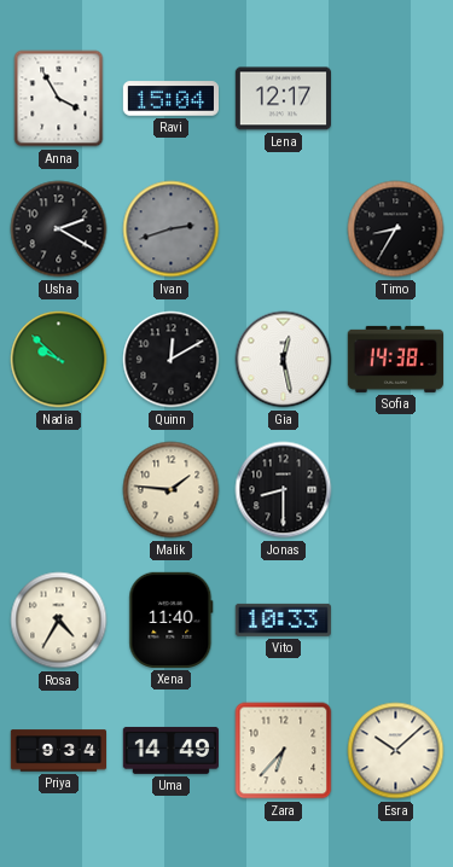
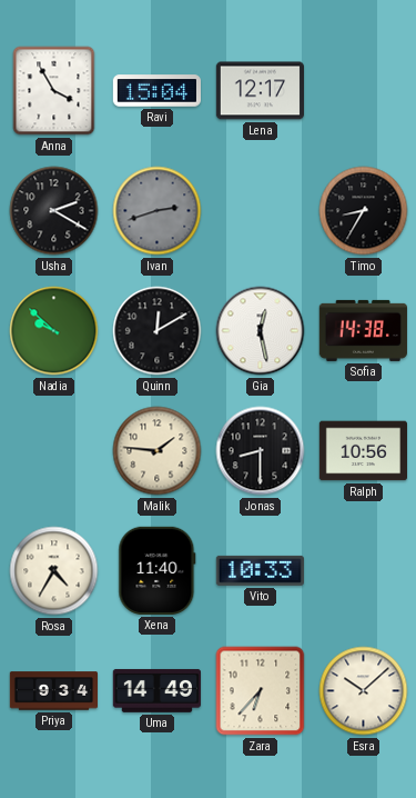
Ralph: none -> 10:56 (363, 451)
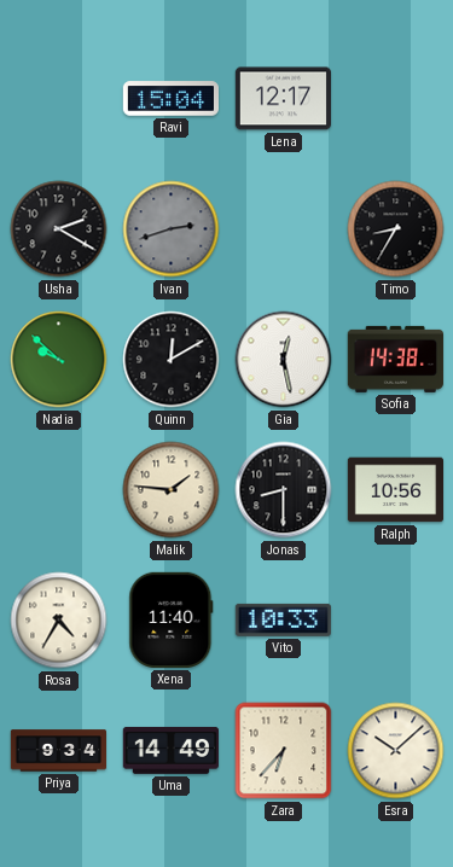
Anna: 3:55 -> none (54, 91)
